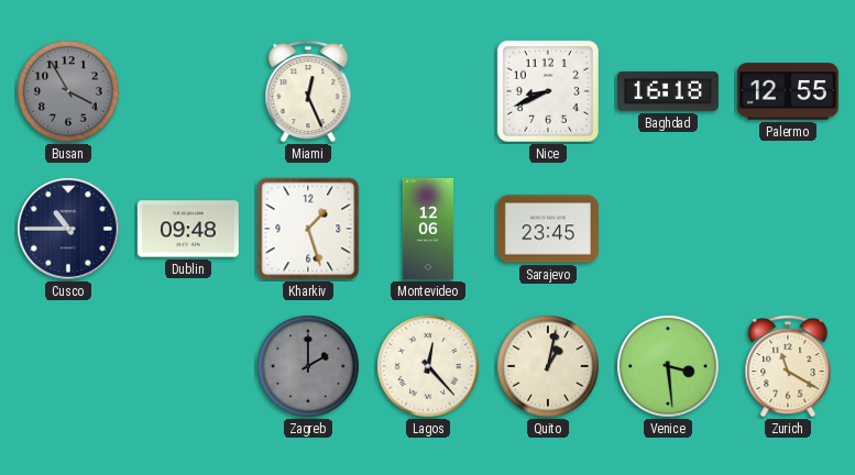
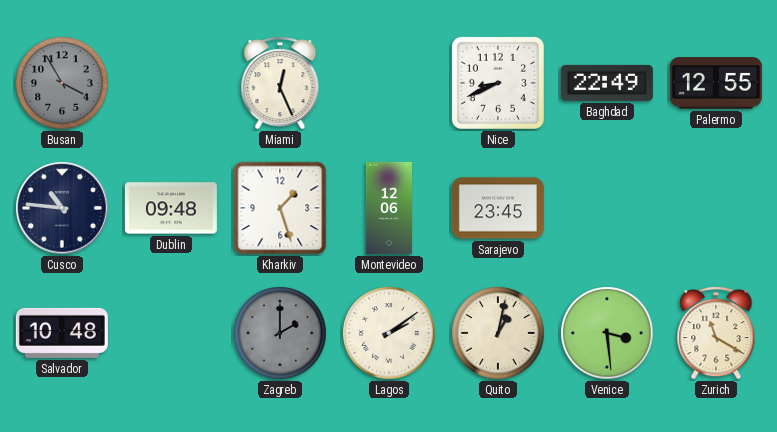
Baghdad: 16:18 -> 22:49 (607, 83)
Cusco: 10:45 -> 10:46 (63, 209)
Salvador: none -> 10:48 (62, 333)
Lagos: 12:23 -> 2:09 (389, 333)
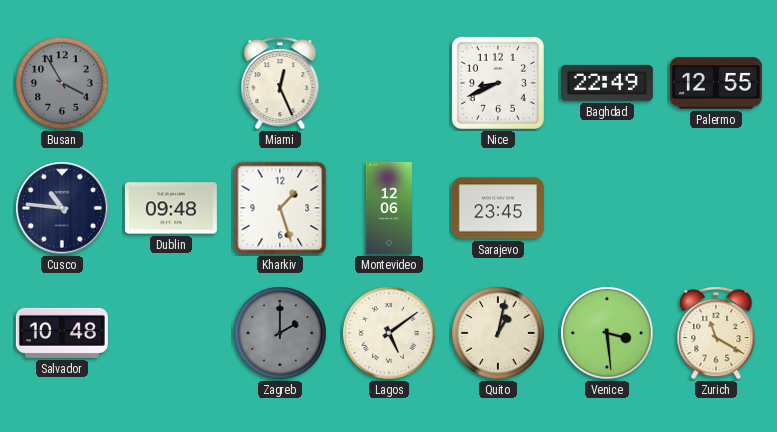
Lagos: 2:09 -> 5:09 (389, 333)
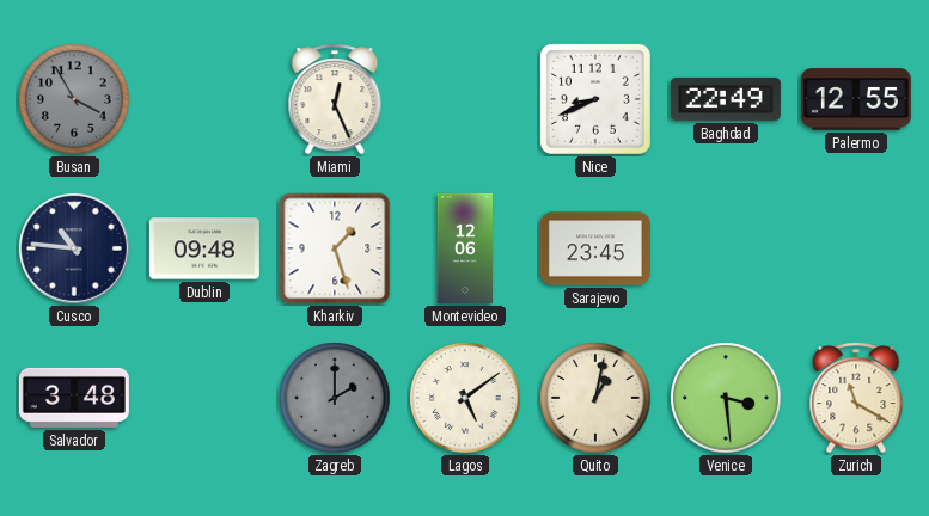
Salvador: 10:48 -> 3:48 (74, 398)
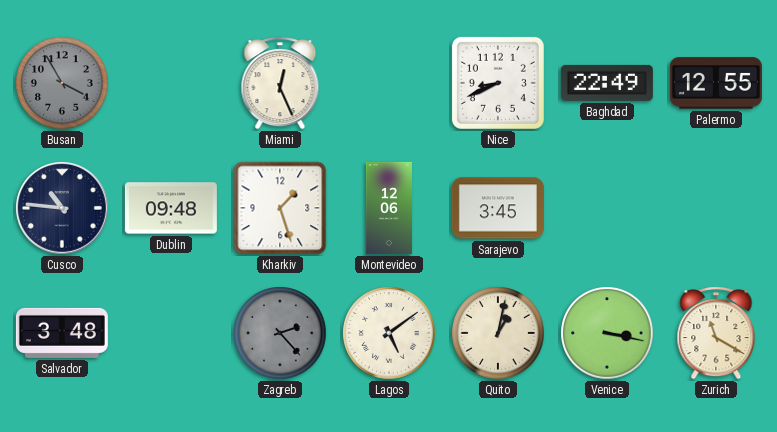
Sarajevo: 23:45 -> 3:45 (498, 208)
Zagreb: 2:00 -> 2:23 (280, 333)
Venice: 3:29 -> 3:17 (607, 333)
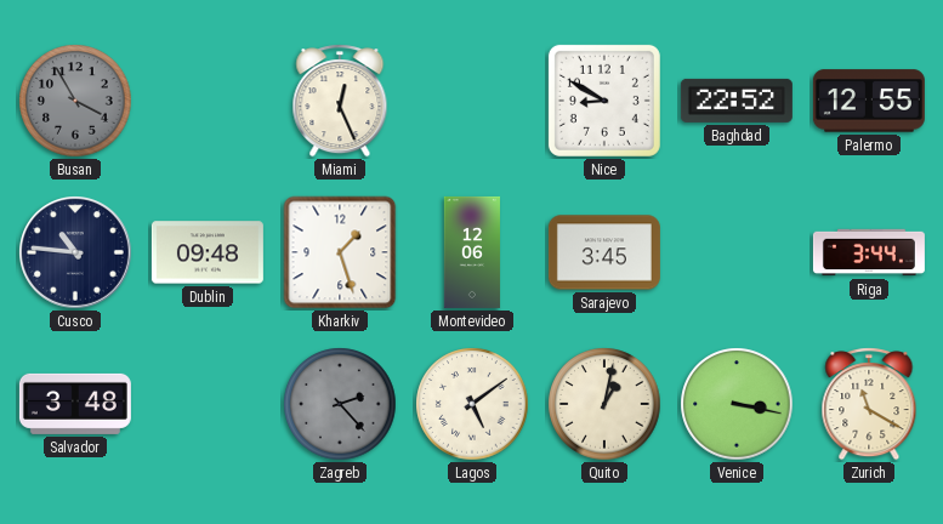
Nice: 8:41 -> 8:50 (604, 101)
Baghdad: 22:49 -> 22:52 (737, 101)
Riga: none -> 3:44 (869, 252)
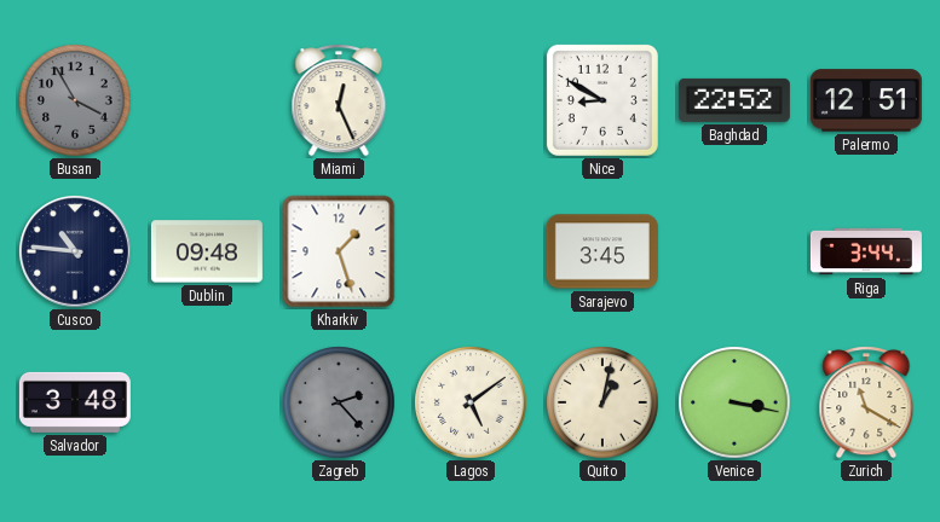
Palermo: 12:55 -> 12:51 (866, 100)
Montevideo: 12:06 -> none (471, 252)
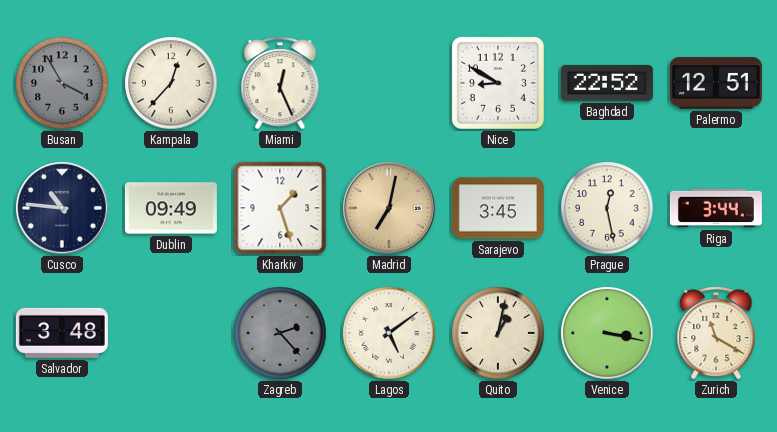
Kampala: none -> 12:37 (171, 83)
Dublin: 09:48 -> 09:49 (171, 208)
Madrid: none -> 7:02 (390, 209)
Prague: none -> 12:28 (607, 208)
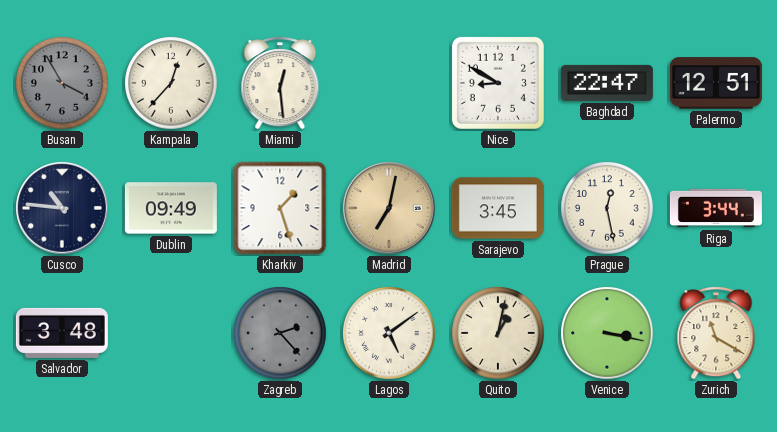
Miami: 12:26 -> 12:29 (280, 83)
Baghdad: 22:52 -> 22:47 (607, 83)
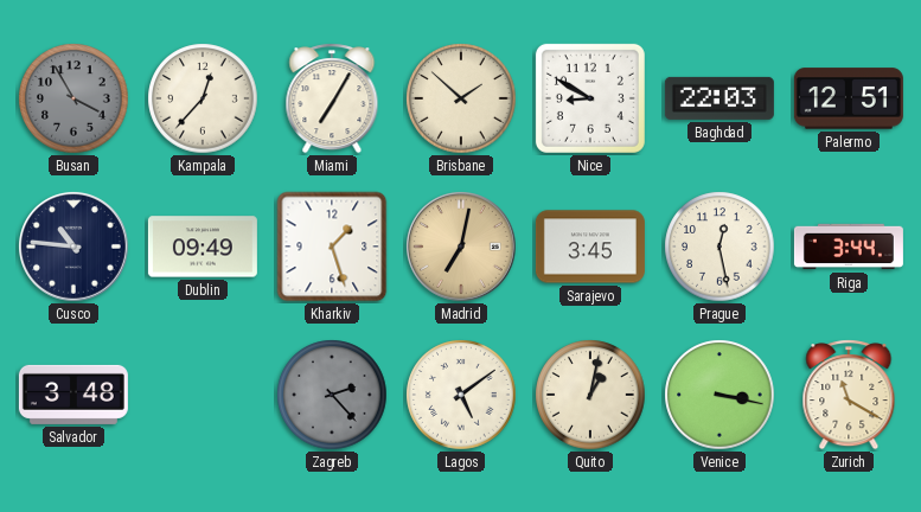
Miami: 12:29 -> 7:05 (332, 98)
Brisbane: none -> 1:52 (461, 98)
Baghdad: 22:47 -> 22:03 (719, 98)
